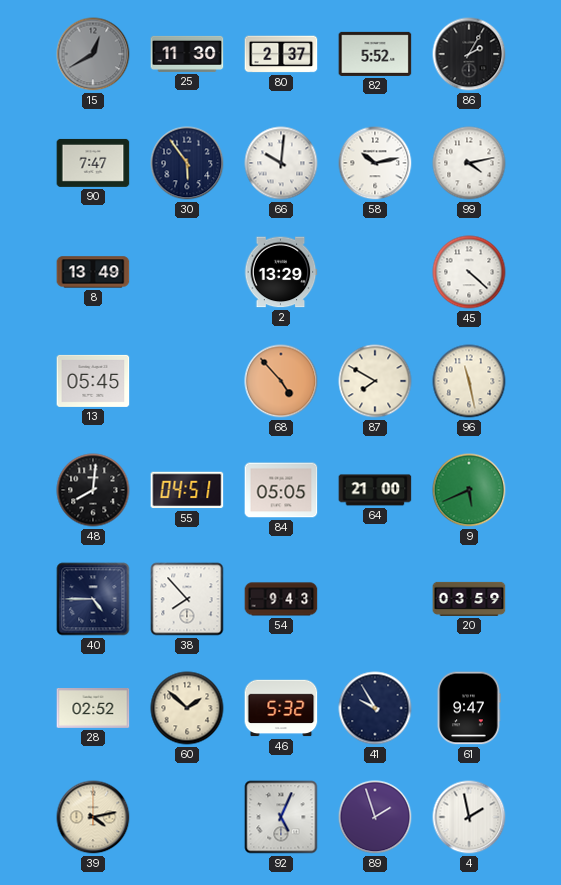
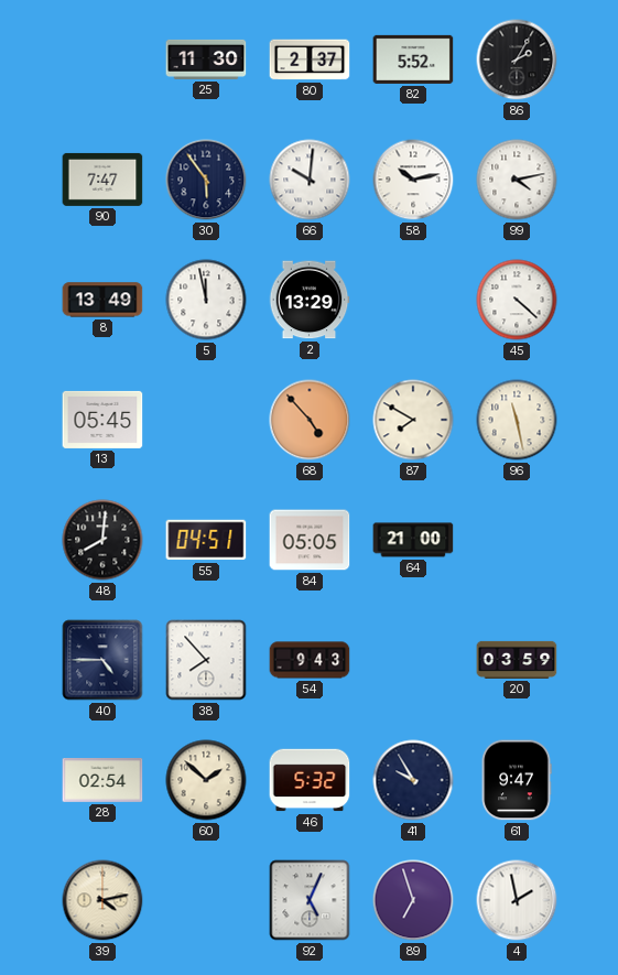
15: 12:40 -> none (93, 54)
5: none -> 11:58 (206, 300)
9: 5:41 -> none (469, 490)
28: 02:52 -> 02:54 (102, 781)
89: 1:57 -> 6:57 (413, 900)
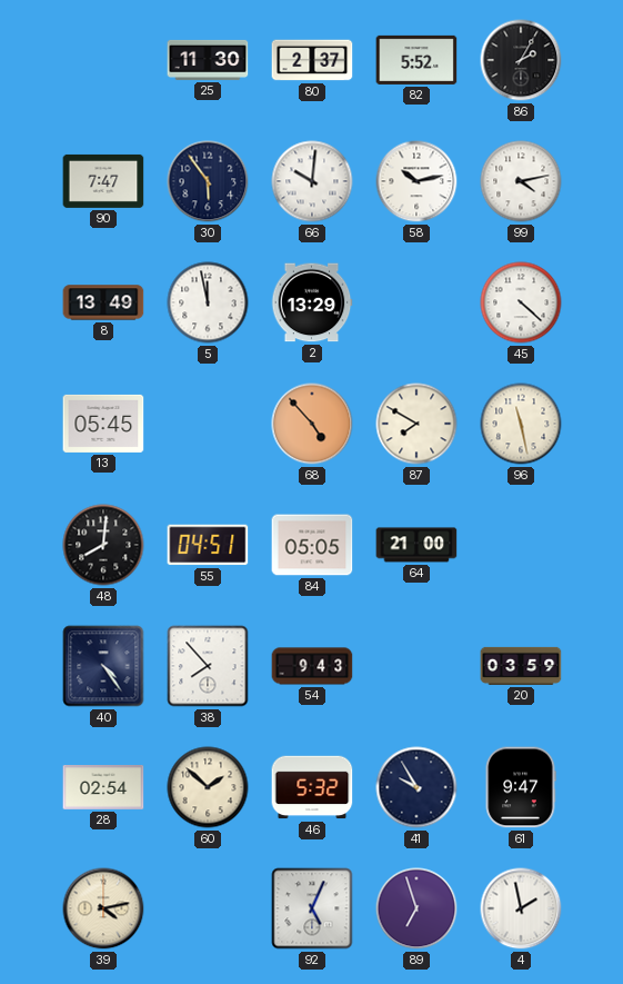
40: 4:45 -> 4:24 (103, 666)
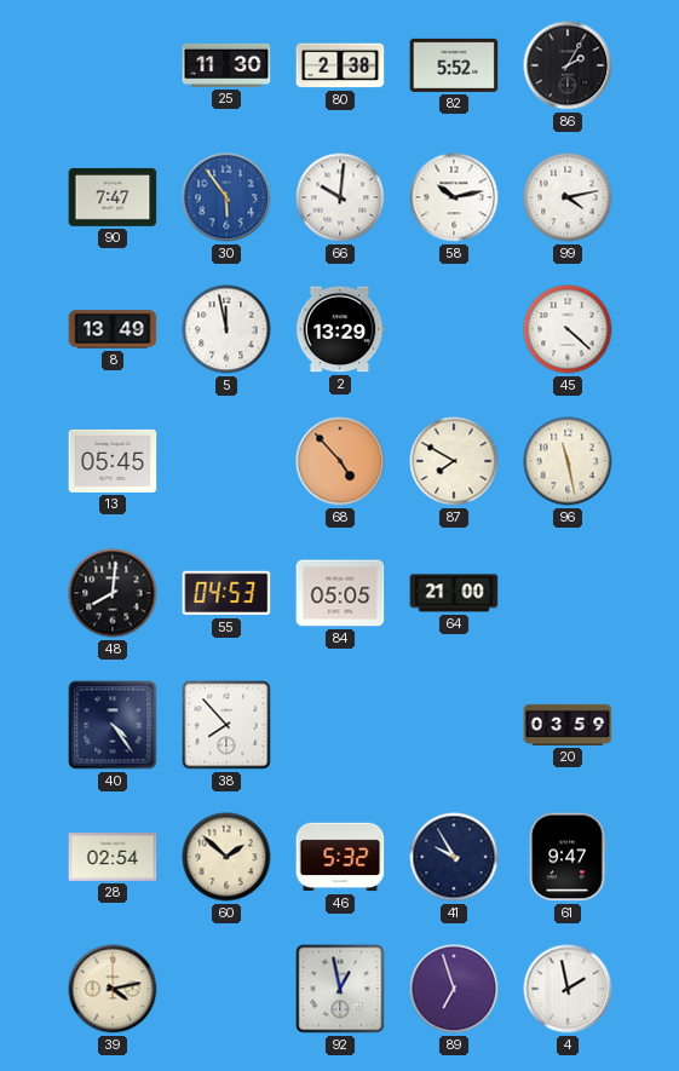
80: 2:37 -> 2:38 (340, 65)
30 dial: navy -> blue (226, 197)
55: 04:51 -> 04:53 (226, 593)
54: 9:43 -> none (312, 666)
92: 5:04 -> 12:58 (340, 989)
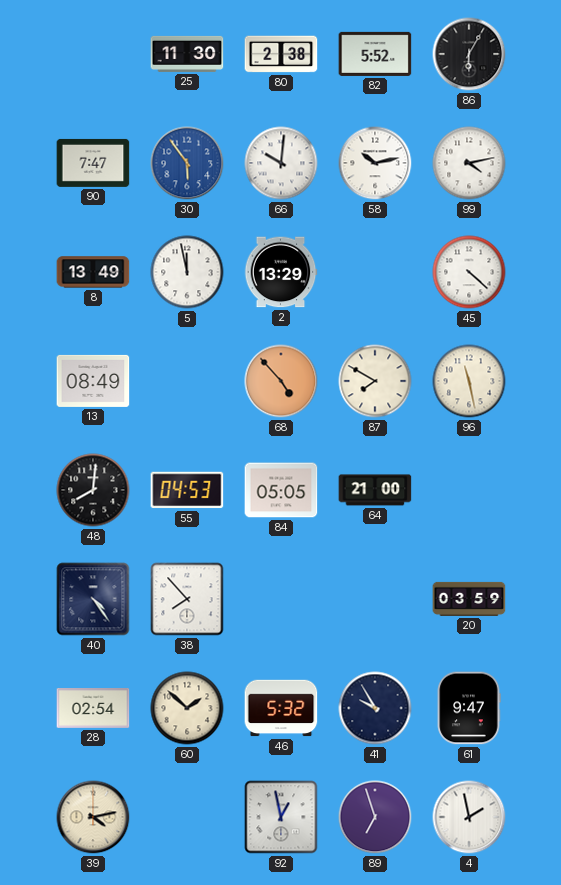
86: 2:05 -> 6:05 (469, 54)
13: 05:45 -> 08:49 (93, 381)
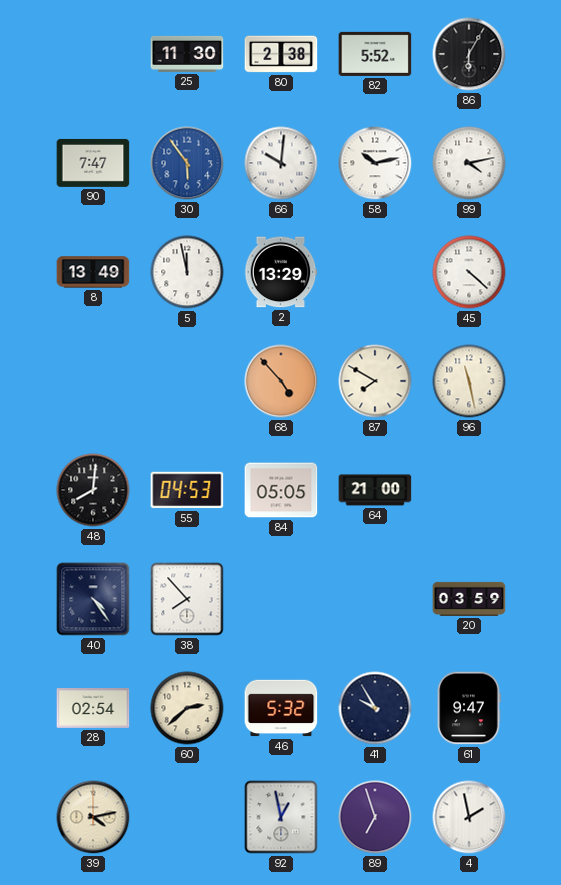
13: 08:49 -> none (93, 381)
60: 1:52 -> 2:38 (187, 708)
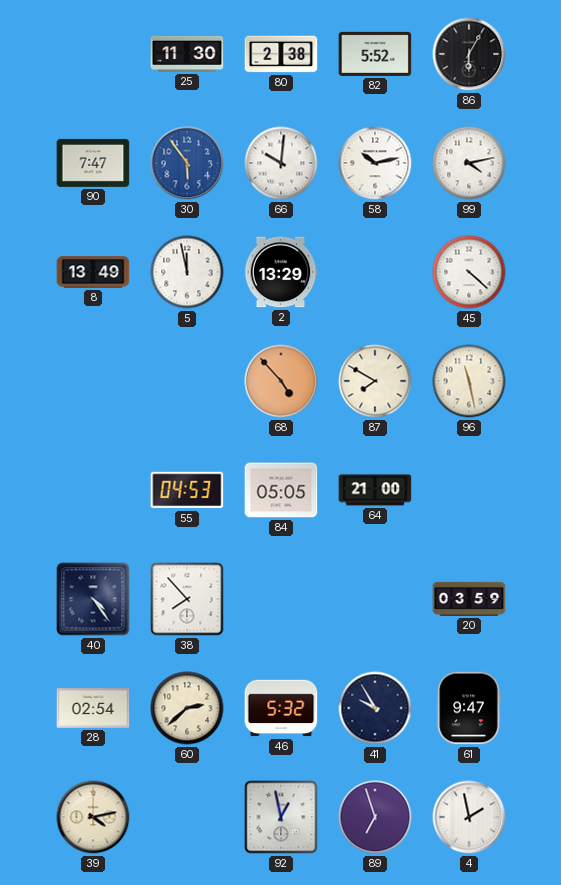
48: 8:01 -> none (93, 490)
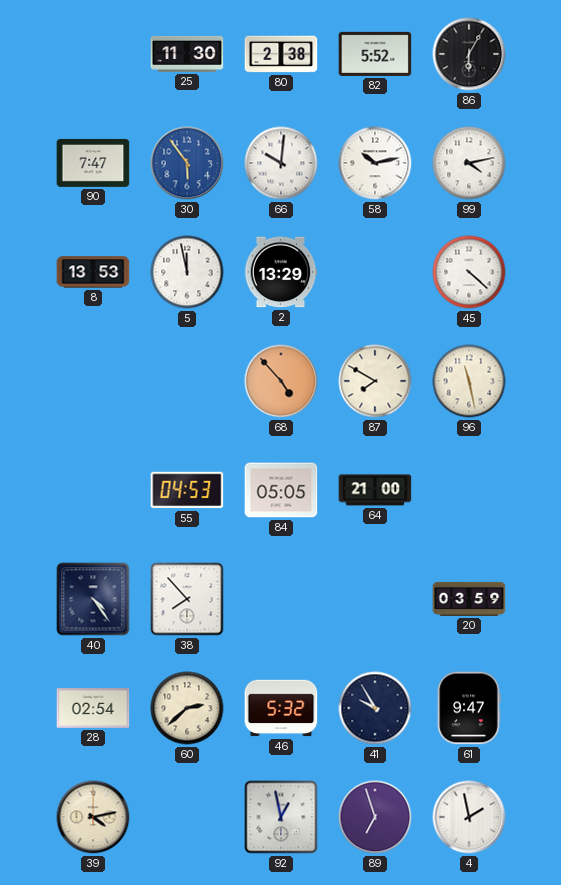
8: 13:49 -> 13:53 (93, 272)
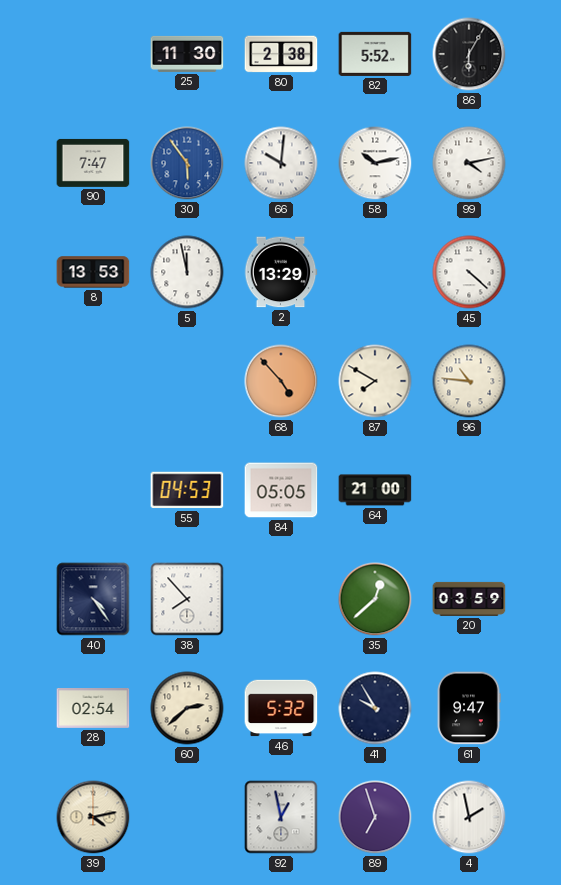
96: 11:28 -> 10:46 (469, 381)
35: none -> 12:38 (375, 599)
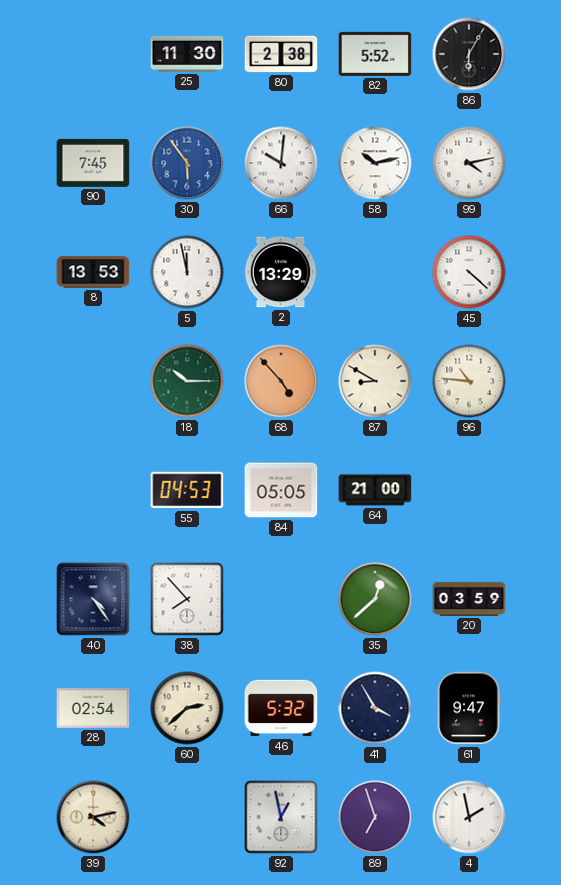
90: 7:47 -> 7:45 (93, 163)
18: none -> 10:15 (187, 381)
87: 7:50 -> 8:50 (375, 381)
41: 9:55 -> 3:55 (375, 708)
